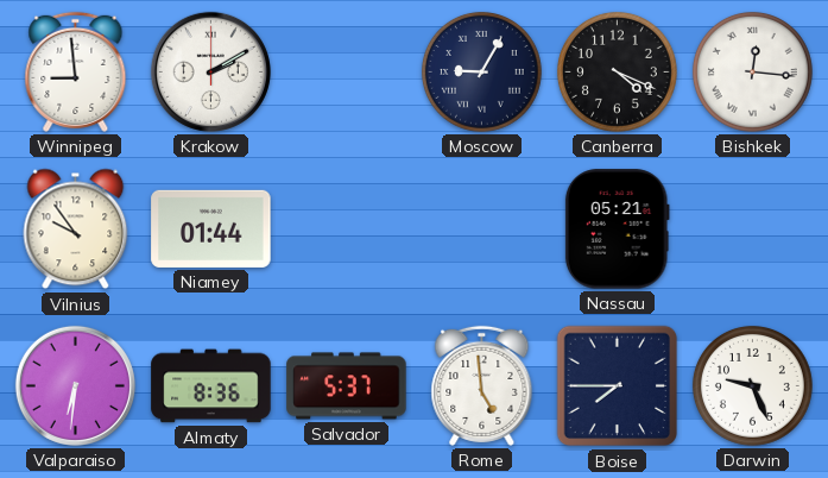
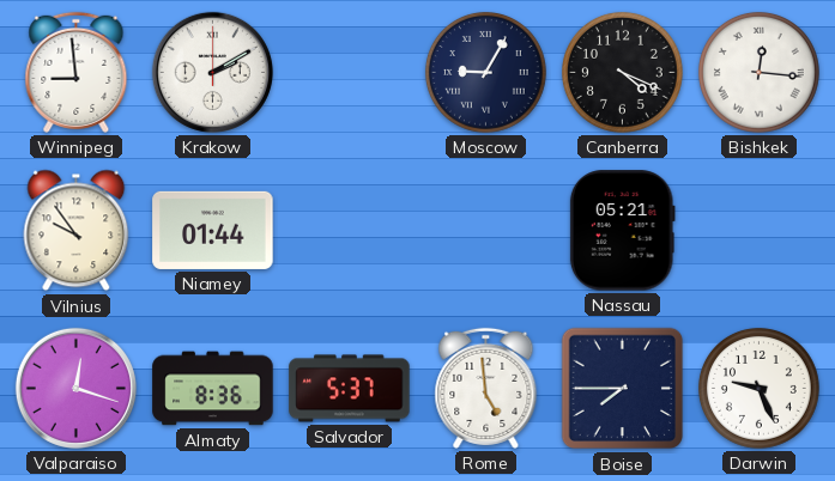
Valparaiso: 6:31 -> 12:18 (75, 388)
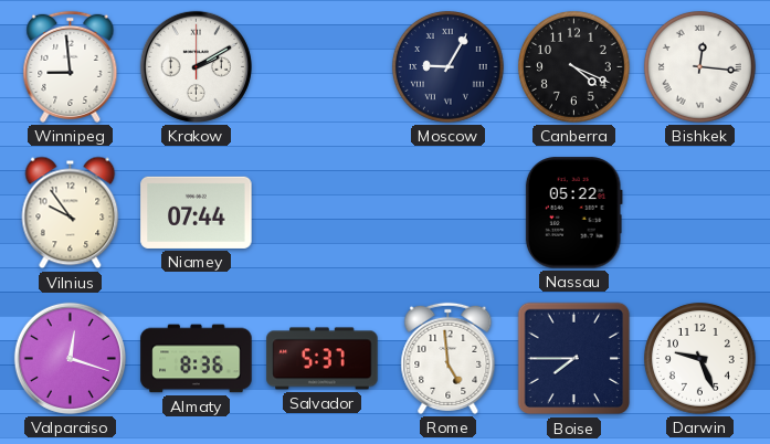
Niamey: 01:44 -> 07:44 (197, 212)
Nassau: 05:21 -> 05:22 (573, 213)
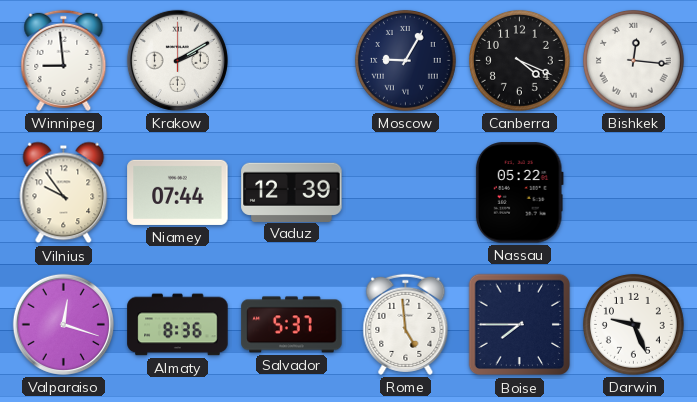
Vaduz: none -> 12:39 (292, 192)
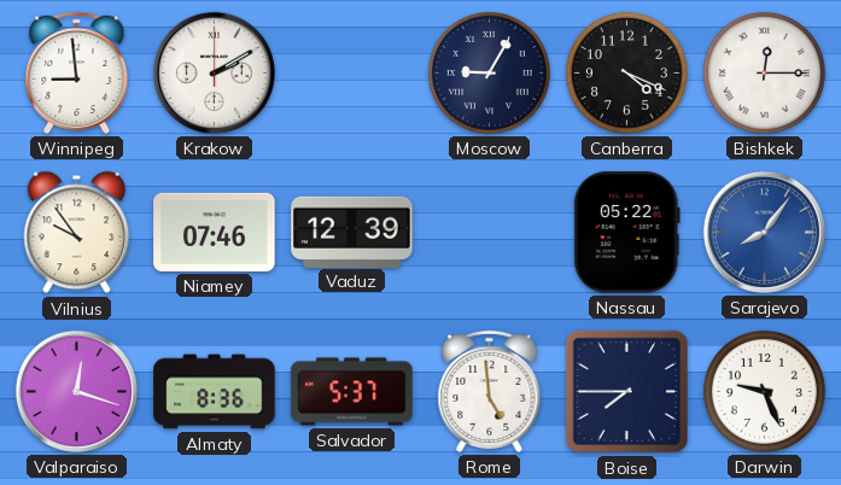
Bishkek: 12:16 -> 12:15 (764, 72)
Niamey: 07:44 -> 07:46 (215, 232)
Sarajevo: none -> 8:06 (764, 232)
